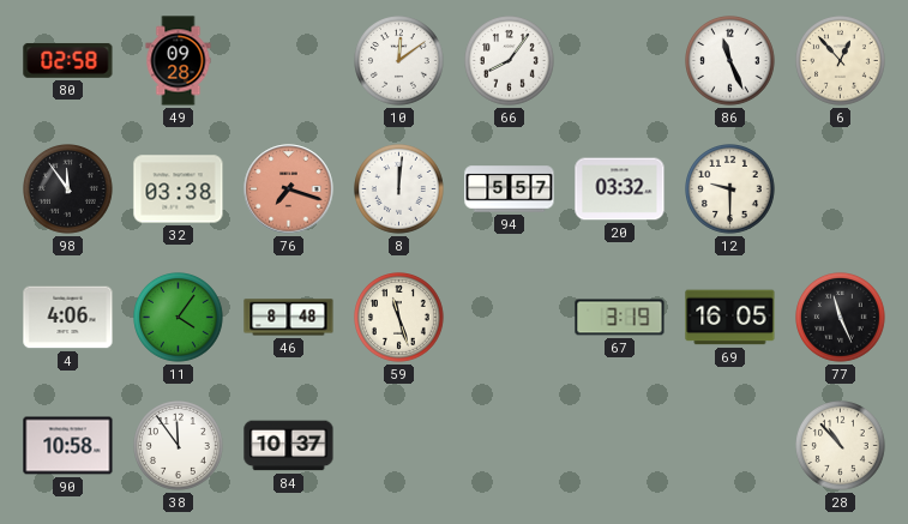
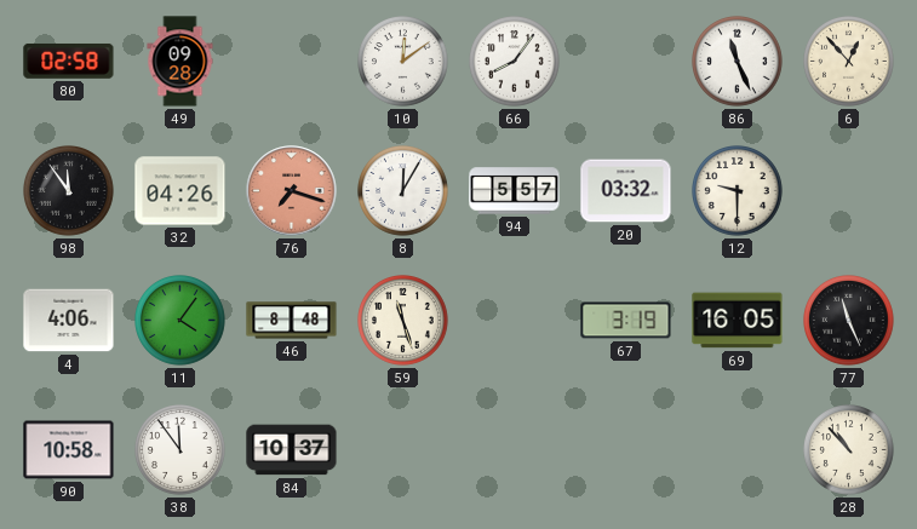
32: 03:38 -> 04:26 (180, 191)
8: 12:01 -> 12:05 (403, 191)
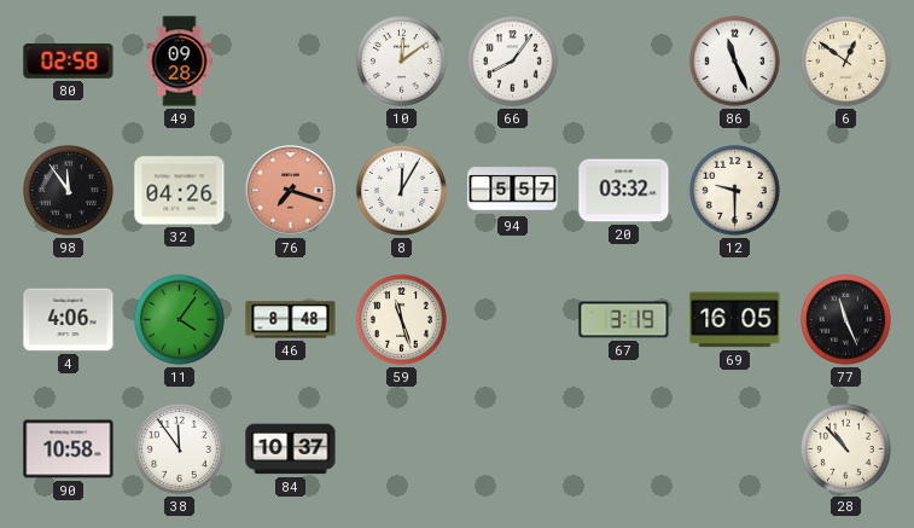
6: 12:53 -> 12:51 (846, 62)
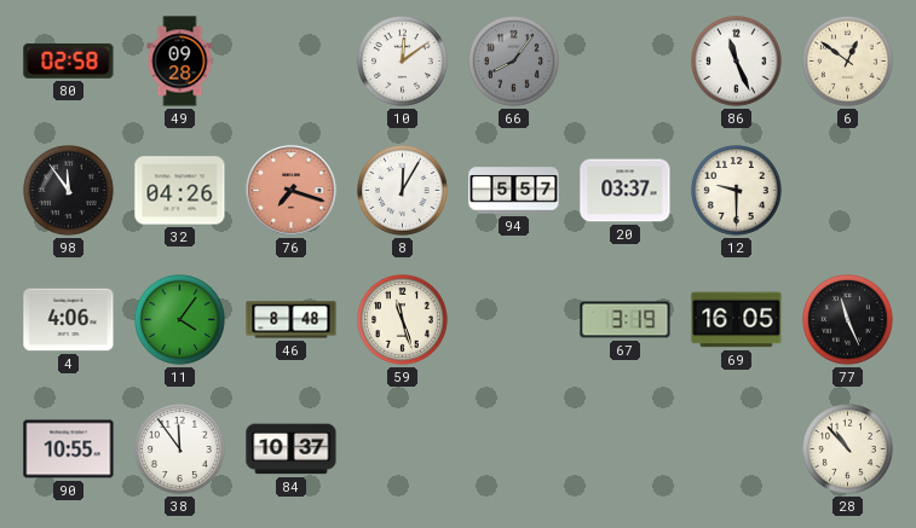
66 dial: white -> grey (514, 62)
20: 03:32 -> 03:37 (626, 191)
90: 10:58 -> 10:55 (69, 449)
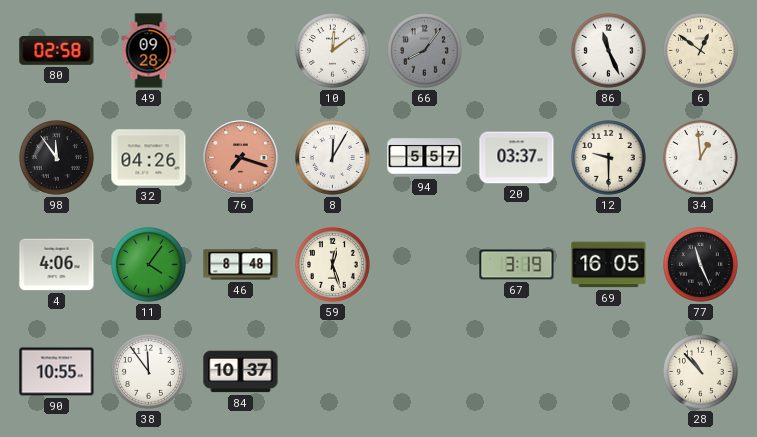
34: none -> 12:59 (701, 158)
59: 11:27 -> 12:27 (333, 265)
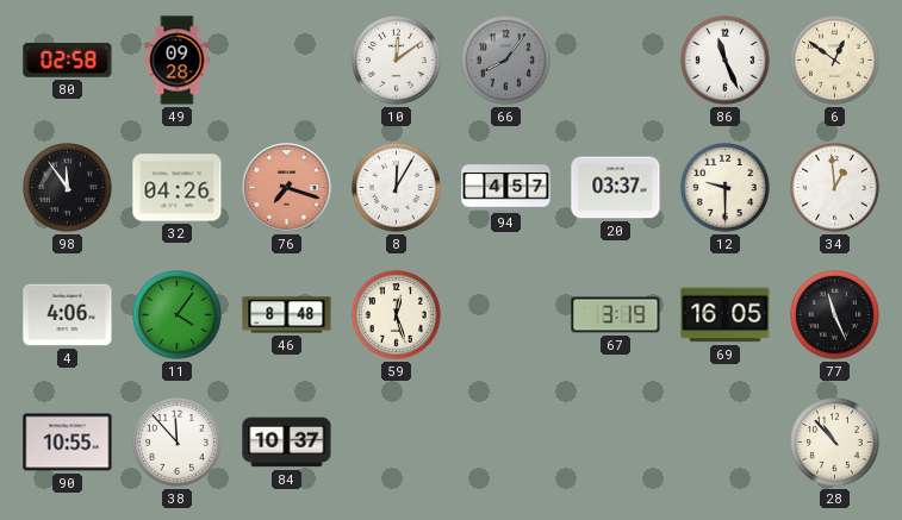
94: 5:57 -> 4:57 (506, 188)
38: 11:54 -> 11:53 (178, 443)
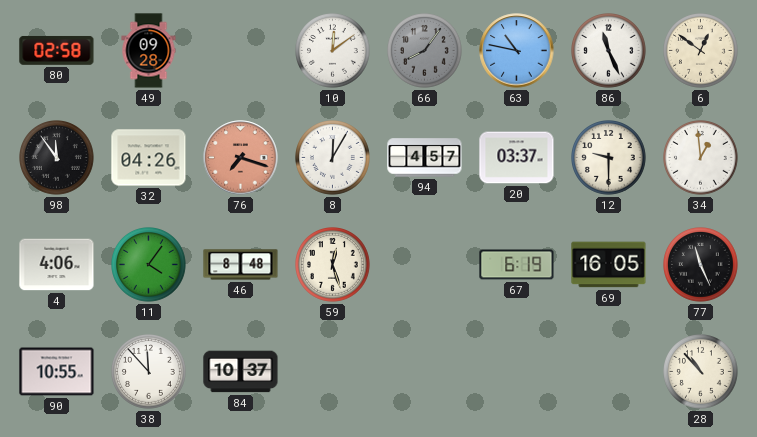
63: none -> 10:47 (517, 51)
67: 3:19 -> 6:19 (517, 265)
